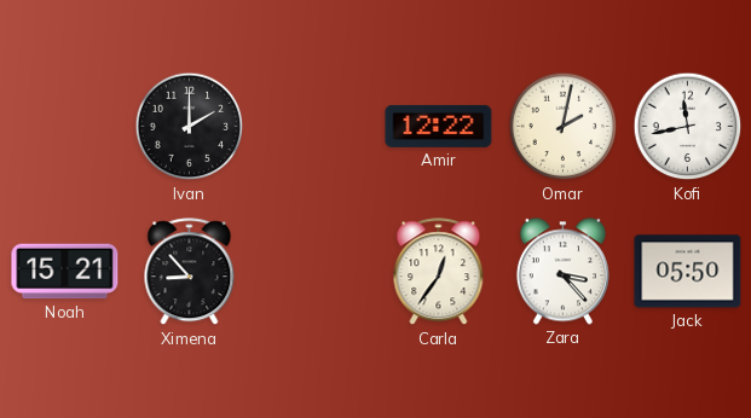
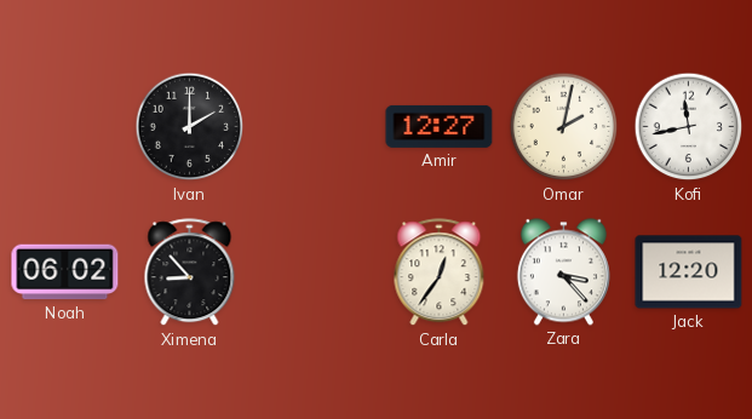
Amir: 12:22 -> 12:27 (440, 126)
Noah: 15:21 -> 06:02 (65, 272)
Jack: 05:50 -> 12:20 (689, 272)
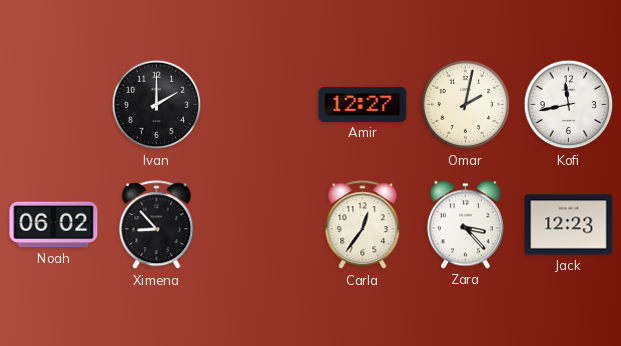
Jack: 12:20 -> 12:23 (569, 225)
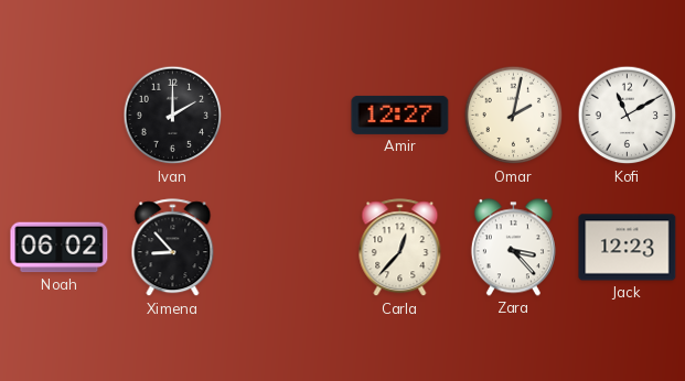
Kofi: 11:43 -> 11:10 (628, 116)
Carla: 12:36 -> 12:37 (400, 248)
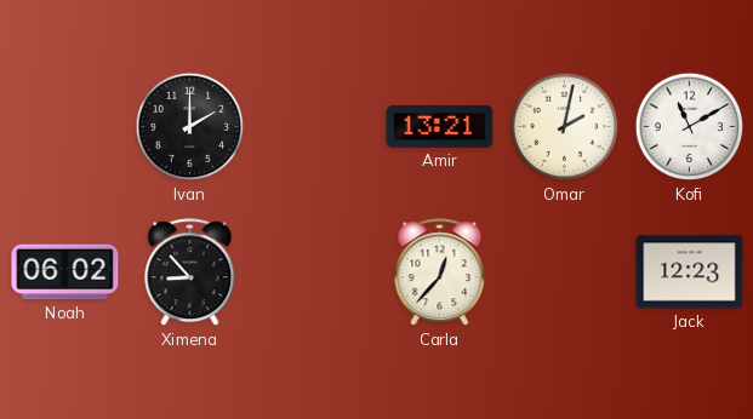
Amir: 12:27 -> 13:21 (440, 126)
Zara: 3:23 -> none (513, 248)
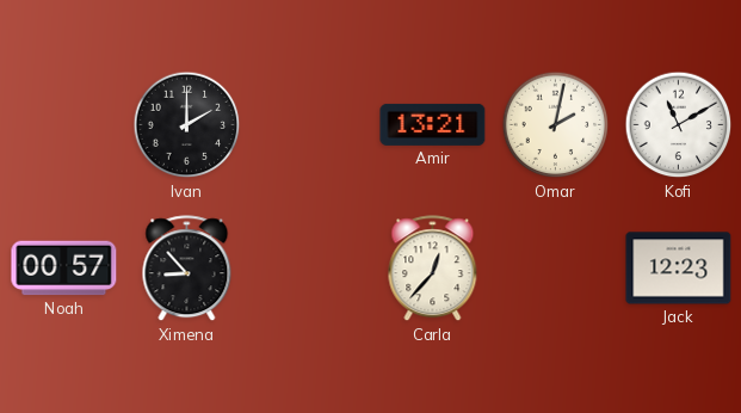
Noah: 06:02 -> 00:57 (64, 269)
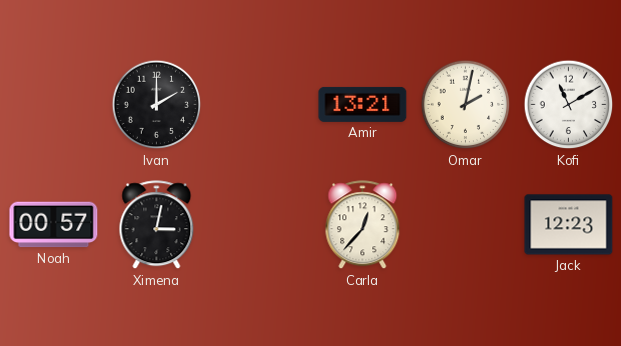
Ximena: 8:53 -> 3:02 (157, 225)
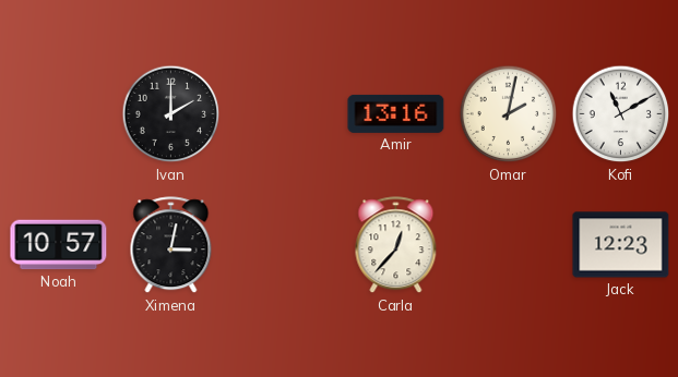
Amir: 13:21 -> 13:16 (396, 113)
Noah: 00:57 -> 10:57 (59, 245)
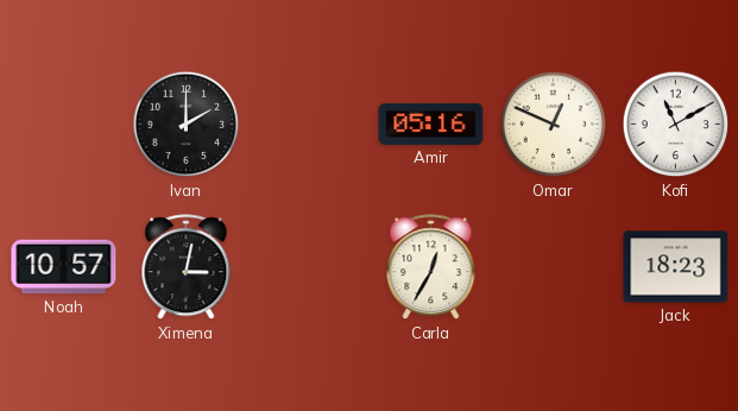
Amir: 13:16 -> 05:16 (431, 124)
Omar: 2:02 -> 12:49 (554, 125)
Carla: 12:37 -> 12:35 (431, 267)
Jack: 12:23 -> 18:23 (676, 267)
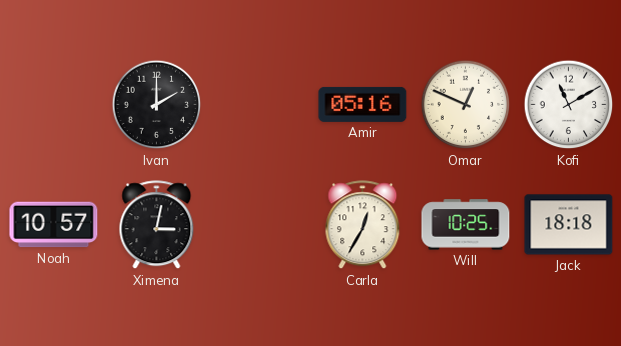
Will: none -> 10:25 (466, 225)
Jack: 18:23 -> 18:18 (569, 225)
